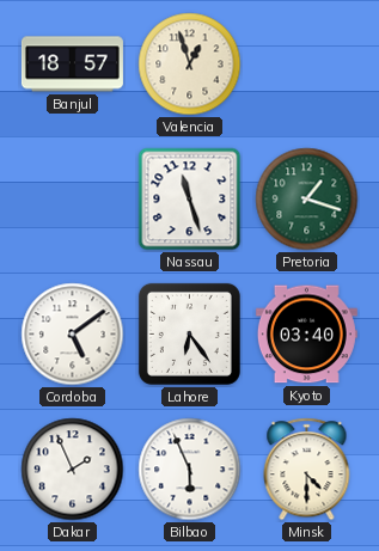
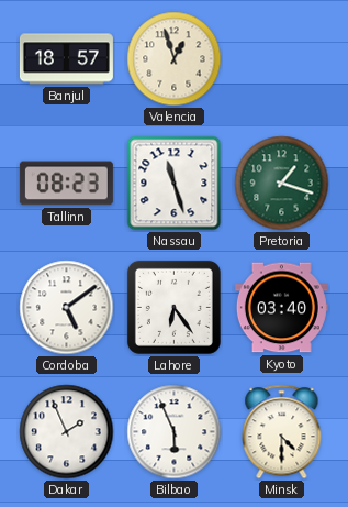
Tallinn: none -> 08:23 (66, 184)
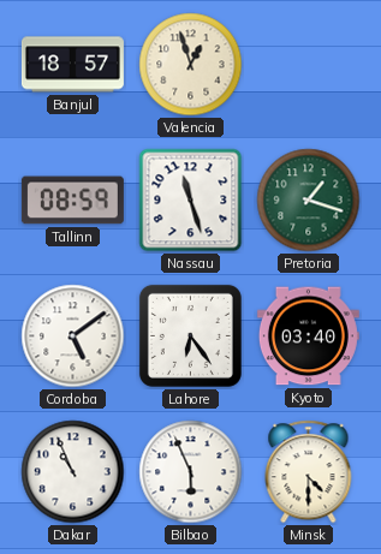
Tallinn: 08:23 -> 08:59 (72, 201)
Dakar: 1:56 -> 10:56 (73, 472)
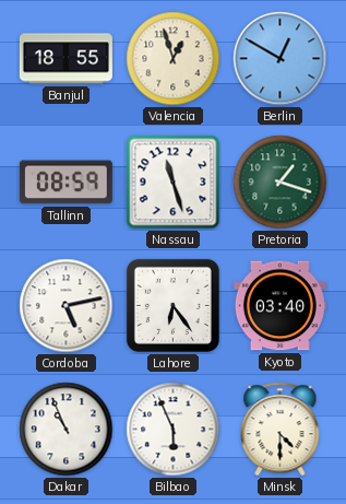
Banjul: 18:57 -> 18:55 (65, 59)
Berlin: none -> 12:50 (281, 59)
Cordoba: 5:09 -> 5:13 (67, 306)
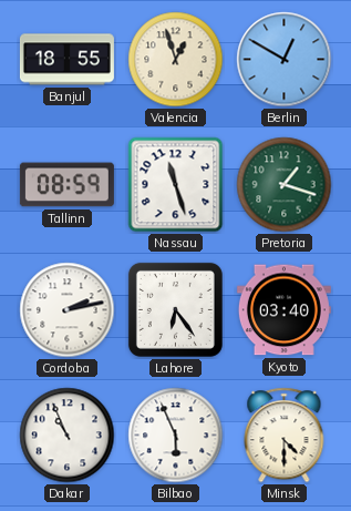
Cordoba: 5:13 -> 2:13 (68, 310)
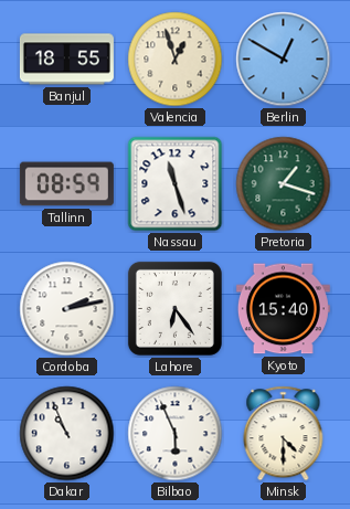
Kyoto: 03:40 -> 15:40 (283, 309)
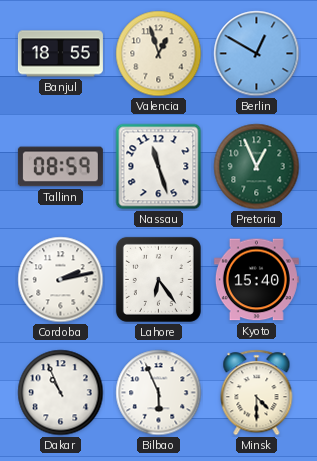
Pretoria: 1:18 -> 12:56 (257, 167)
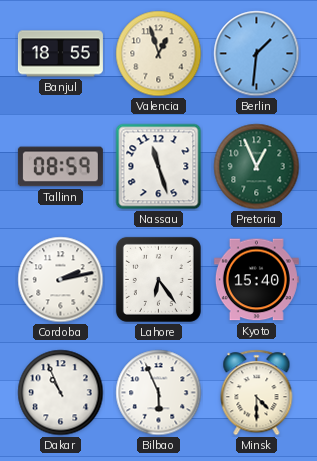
Berlin: 12:50 -> 1:31 (257, 54)
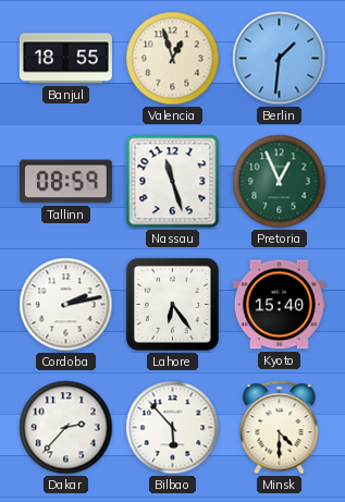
Dakar: 10:56 -> 2:37 (66, 428)
Bilbao: 5:56 -> 5:53 (173, 428)
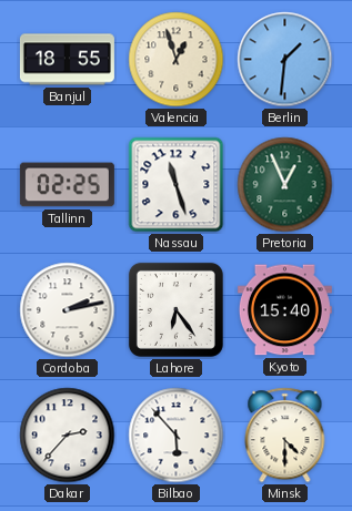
Tallinn: 08:59 -> 02:25 (67, 185)
